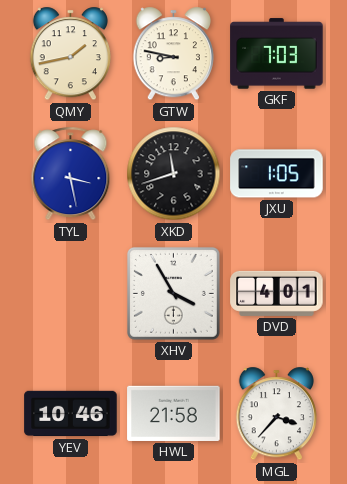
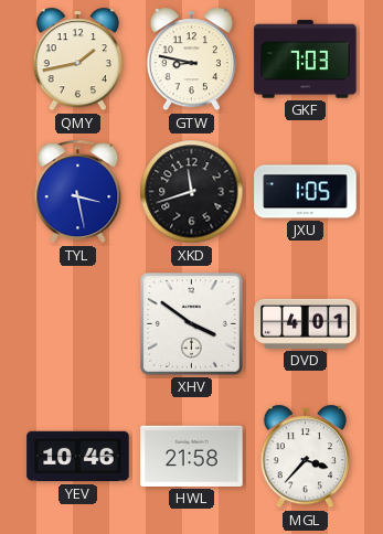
XHV: 3:55 -> 3:51 (191, 323)
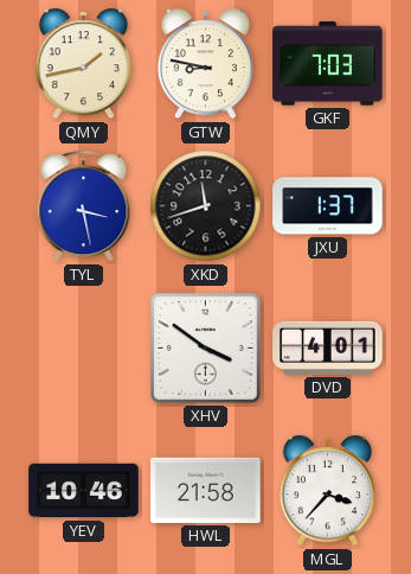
JXU: 1:05 -> 1:37 (328, 206)
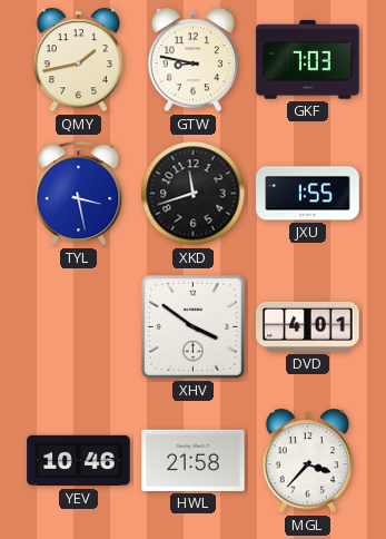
JXU: 1:37 -> 1:55 (308, 194)
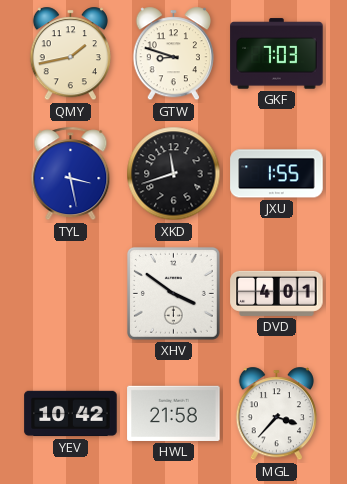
GTW: 8:47 -> 8:48 (173, 54)
YEV: 10:46 -> 10:42 (71, 414)
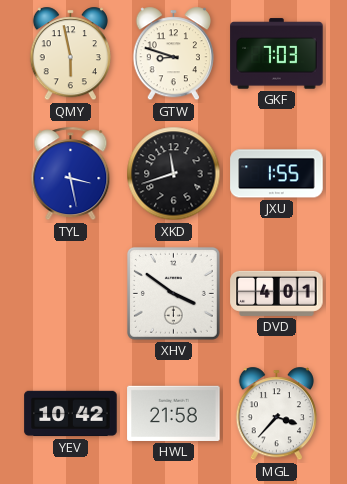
QMY: 1:43 -> 5:58 (70, 54)
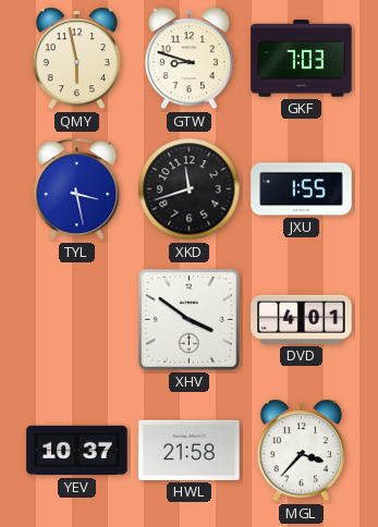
YEV: 10:42 -> 10:37 (77, 451)
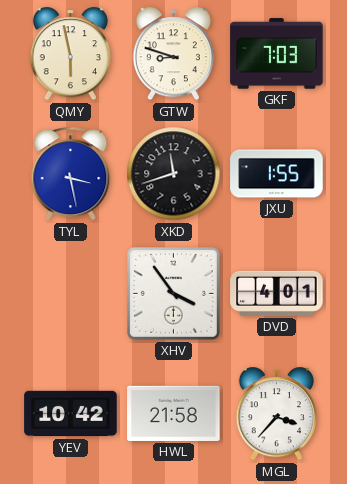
XHV: 3:51 -> 3:54 (173, 293)
YEV: 10:37 -> 10:42 (71, 414)
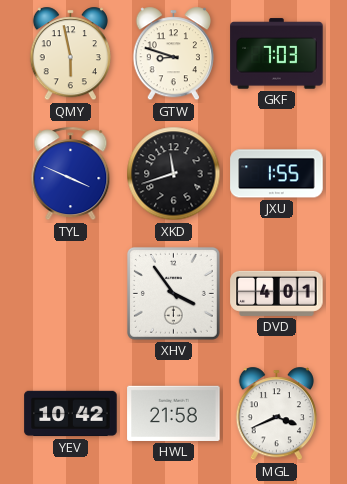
TYL: 3:28 -> 3:49 (71, 174)
MGL: 3:37 -> 3:41 (276, 414)
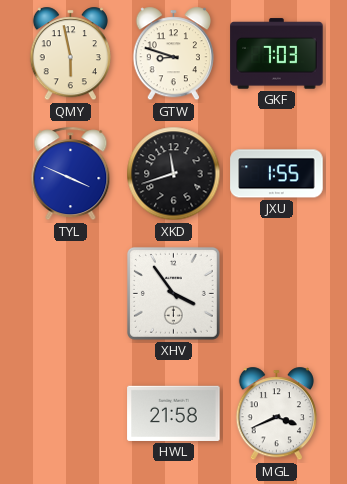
DVD: 4:01 -> none (277, 293)
YEV: 10:42 -> none (71, 414)
